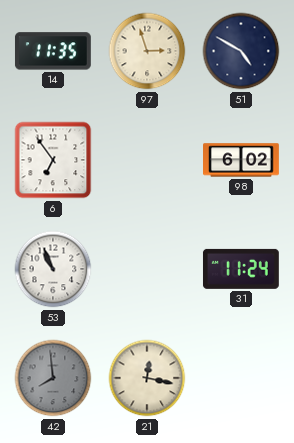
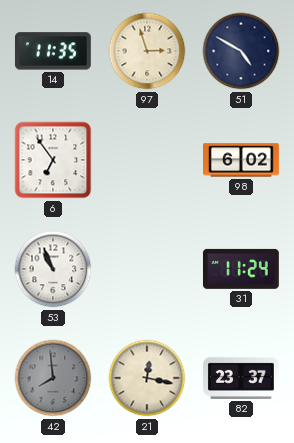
82: none -> 23:37 (242, 378)
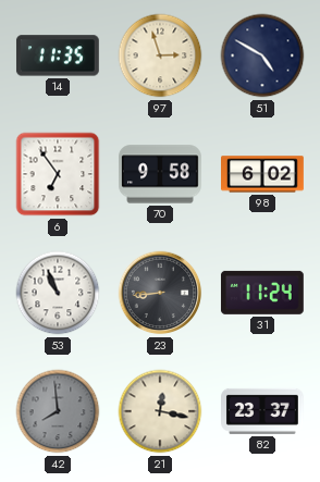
70: none -> 9:58 (161, 174)
23: none -> 8:44 (160, 293)
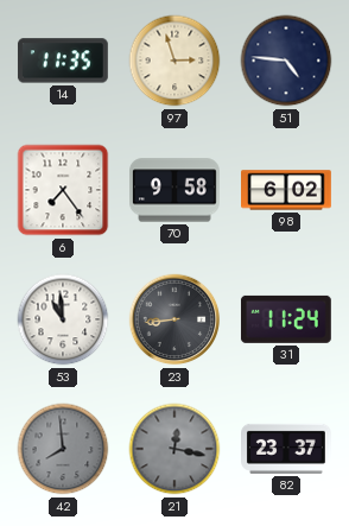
51: 4:50 -> 4:46 (286, 61)
6: 6:54 -> 7:24 (63, 190)
53: 10:56 -> 10:59 (63, 319)
21 dial: cream -> grey (174, 449)
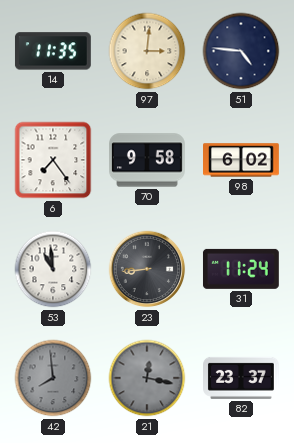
97: 2:57 -> 3:01 (147, 51)
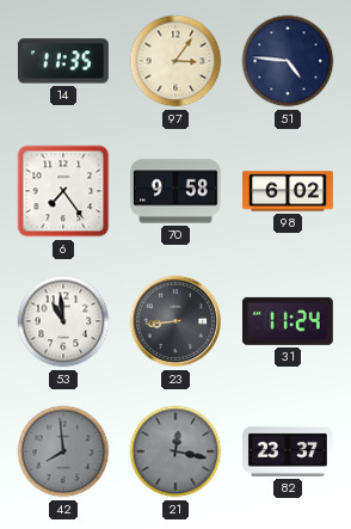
97: 3:01 -> 3:06 (176, 61)
